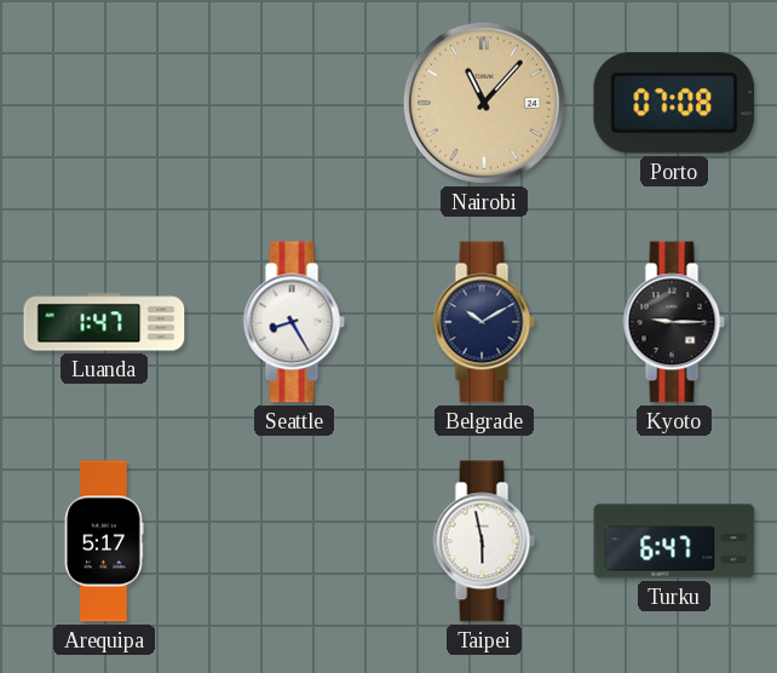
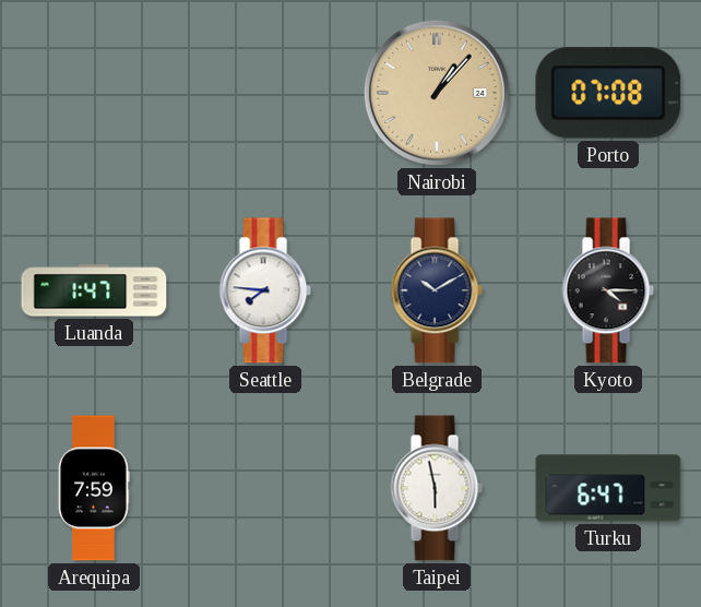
Nairobi: 11:07 -> 1:07 (437, 93)
Seattle: 8:25 -> 7:46 (265, 290)
Kyoto: 9:15 -> 4:15 (608, 290)
Arequipa: 5:17 -> 7:59 (94, 488)
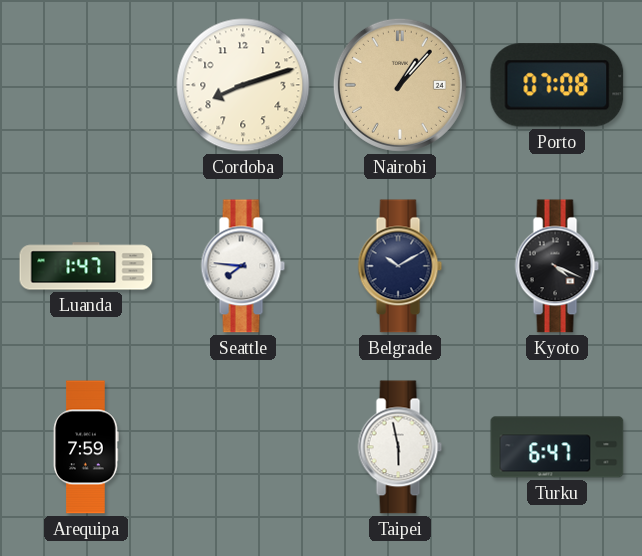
Cordoba: none -> 8:12 (243, 85)
Kyoto: 4:15 -> 4:19 (557, 266)
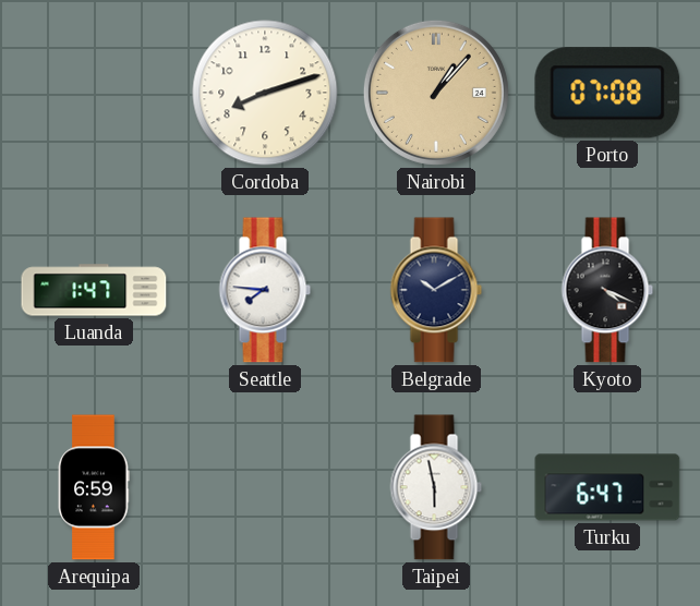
Arequipa: 7:59 -> 6:59 (94, 487)
